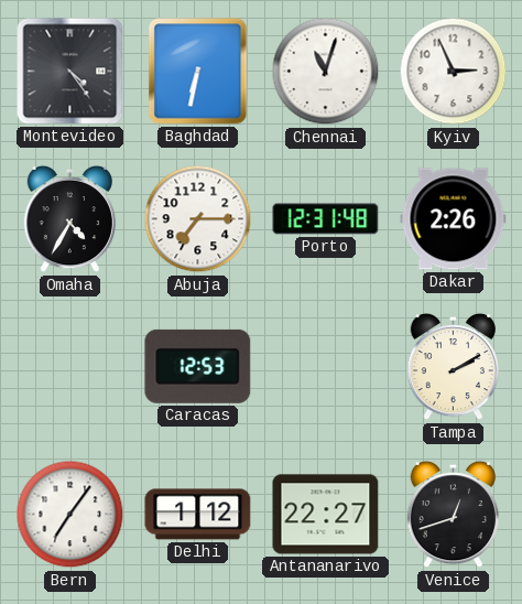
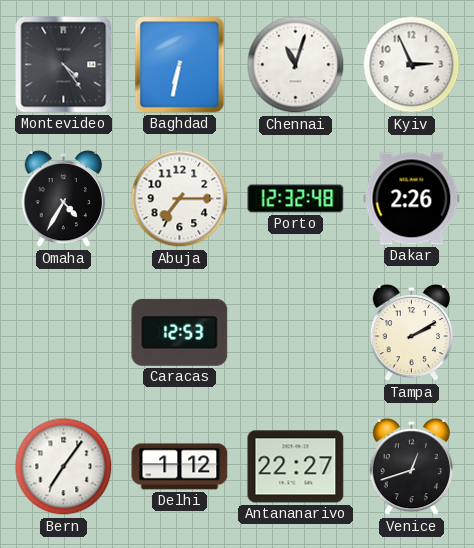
Porto: 12:31 -> 12:32 (296, 199)
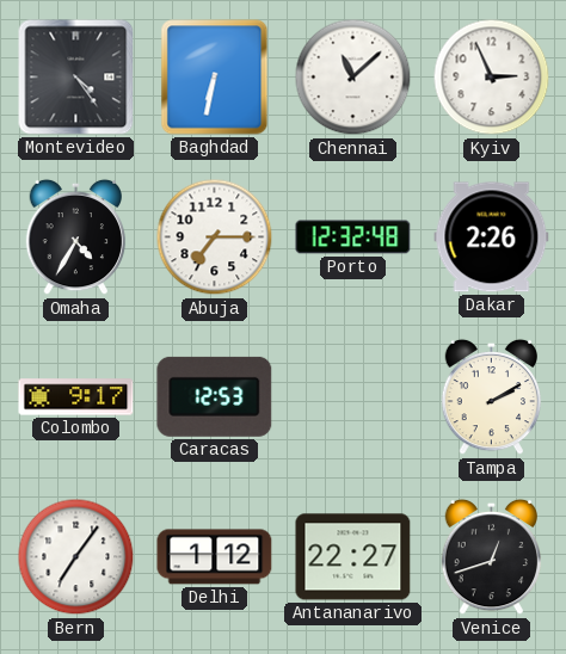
Chennai: 11:03 -> 11:08 (353, 78)
Colombo: none -> 9:17 (76, 397)
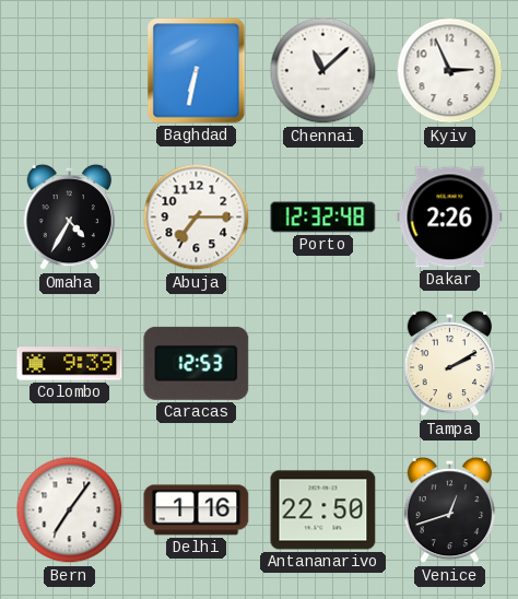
Montevideo: 4:24 -> none (76, 78)
Colombo: 9:17 -> 9:39 (70, 364)
Delhi: 1:12 -> 1:16 (197, 510)
Antananarivo: 22:27 -> 22:50 (323, 510)
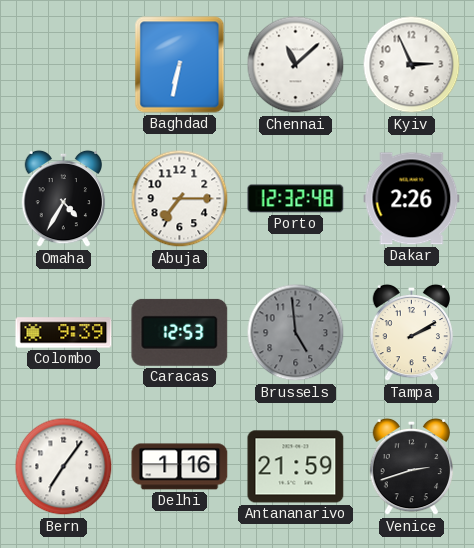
Brussels: none -> 4:59 (296, 333)
Antananarivo: 22:50 -> 21:59 (296, 467)
Venice: 12:42 -> 2:42 (412, 467)
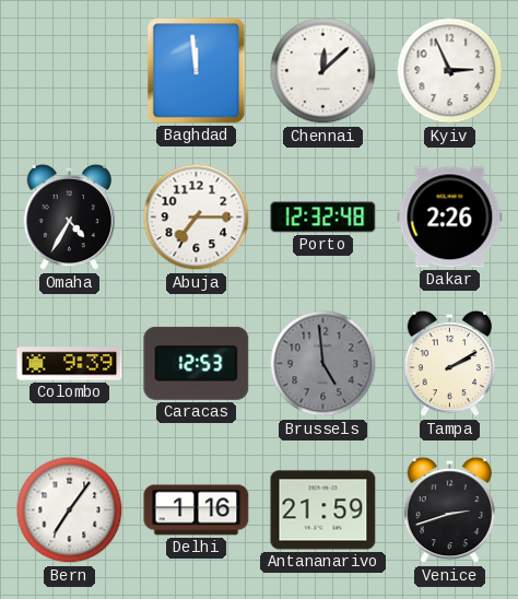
Baghdad: 6:32 -> 11:59 (197, 71)
Chennai: 11:08 -> 12:08 (323, 71)
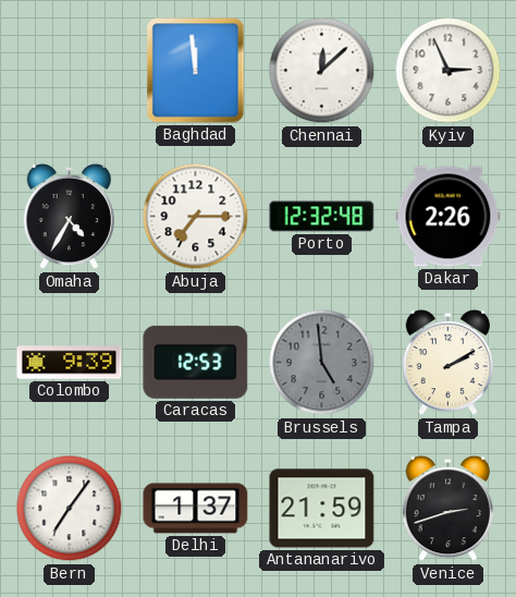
Delhi: 1:16 -> 1:37 (196, 509)
